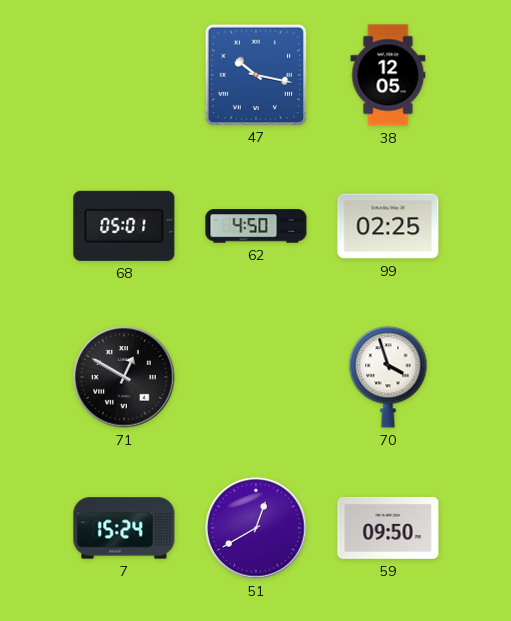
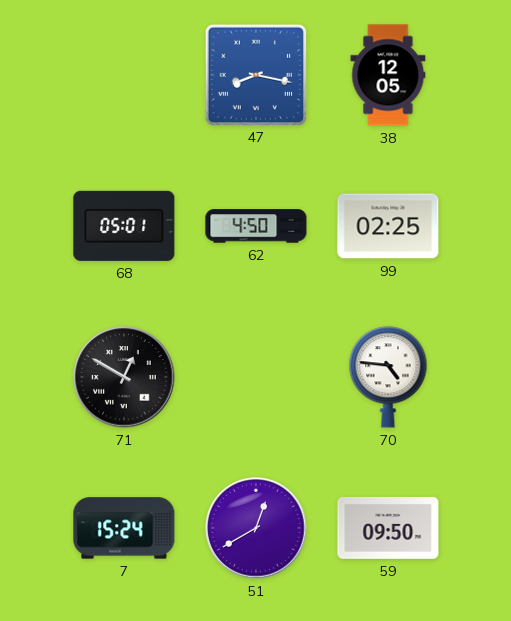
47: 10:17 -> 8:17 (255, 74)
70: 3:57 -> 4:46 (388, 377)
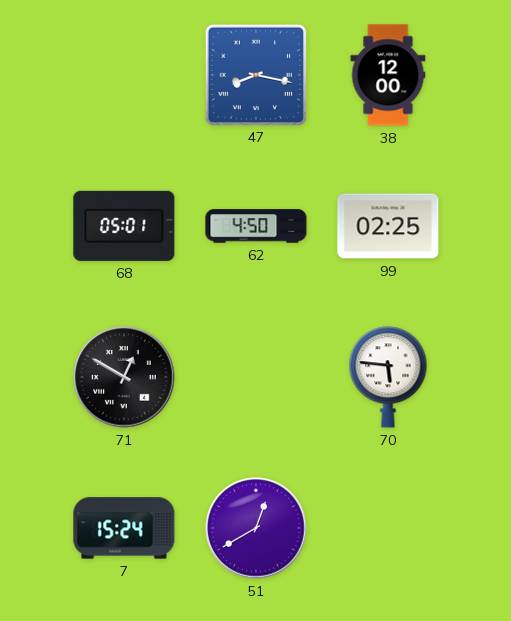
38: 12:05 -> 12:00 (388, 75)
70: 4:46 -> 5:46 (388, 377)
59: 09:50 -> none (388, 528)
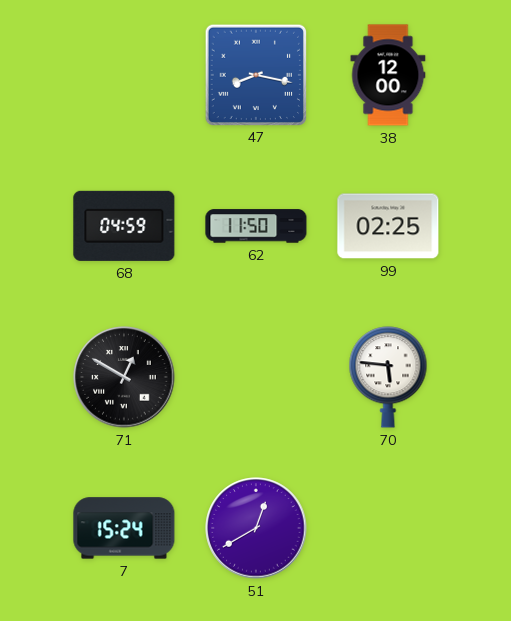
68: 05:01 -> 04:59 (124, 226)
62: 4:50 -> 11:50 (256, 226)
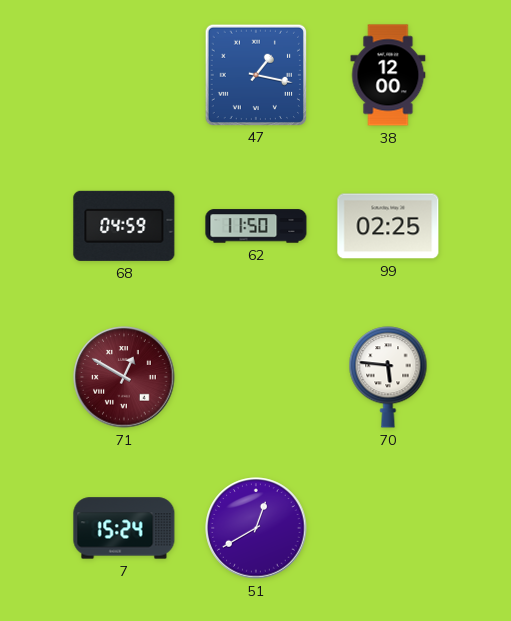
47: 8:17 -> 1:17 (255, 74)
71 dial: black -> burgundy (124, 377)
